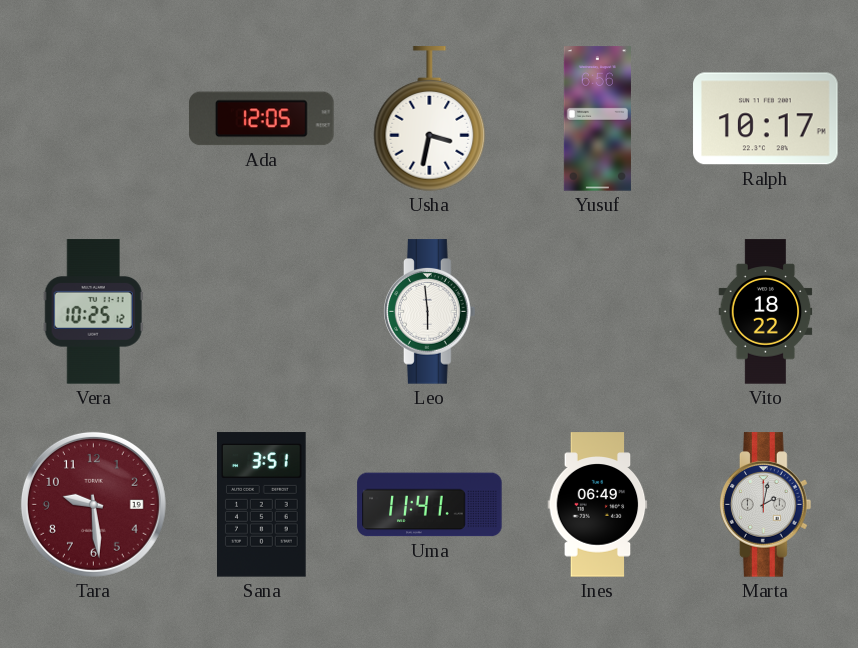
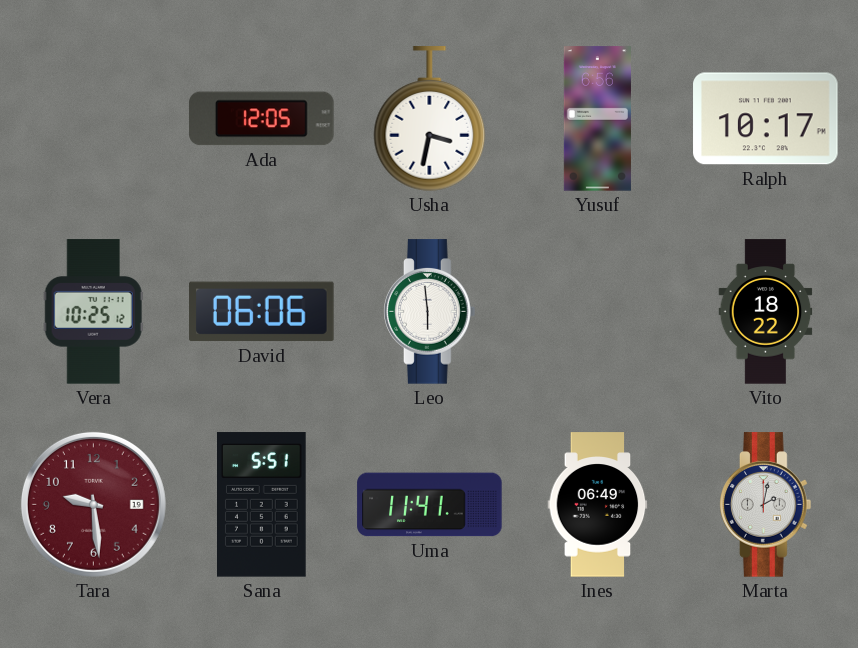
David: none -> 06:06 (262, 312)
Sana: 3:51 -> 5:51 (262, 505)
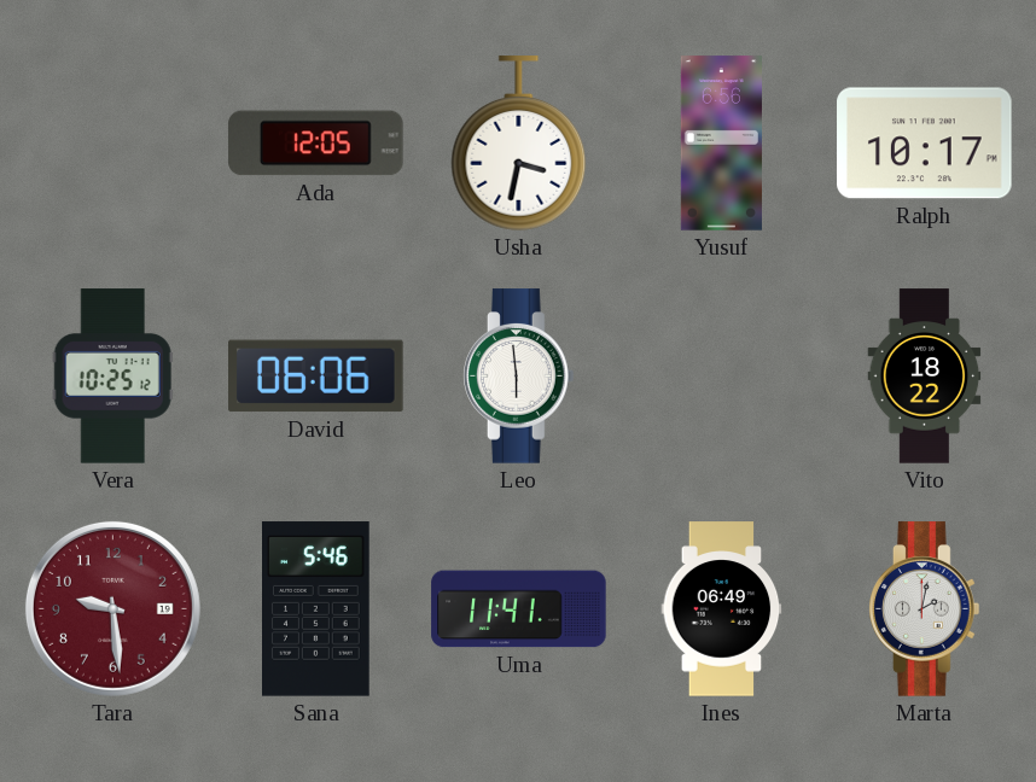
Sana: 5:51 -> 5:46 (316, 609)
